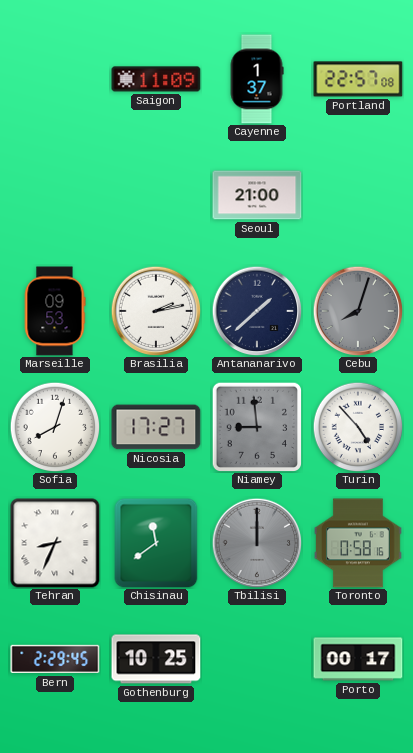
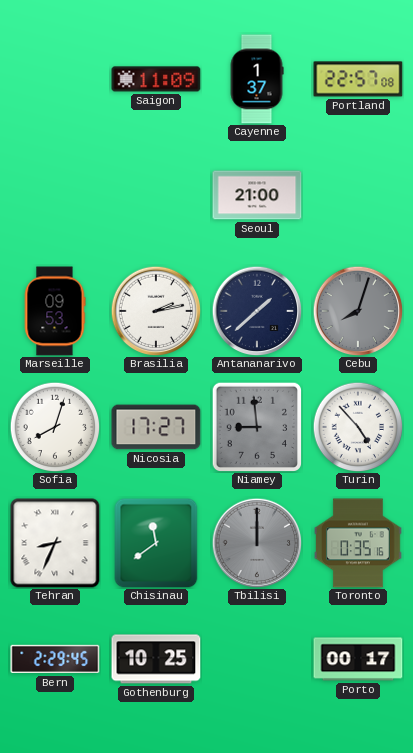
Toronto: 0:58 -> 0:35 (358, 543)
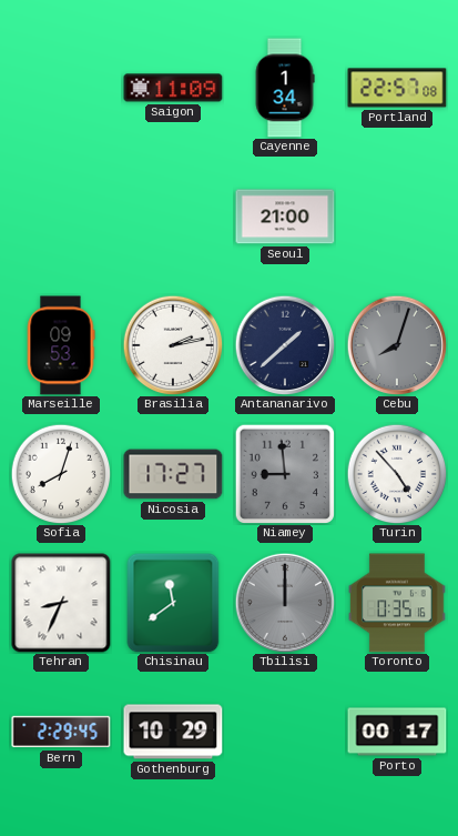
Cayenne: 1:37 -> 1:34 (285, 88)
Gothenburg: 10:25 -> 10:29 (173, 732)
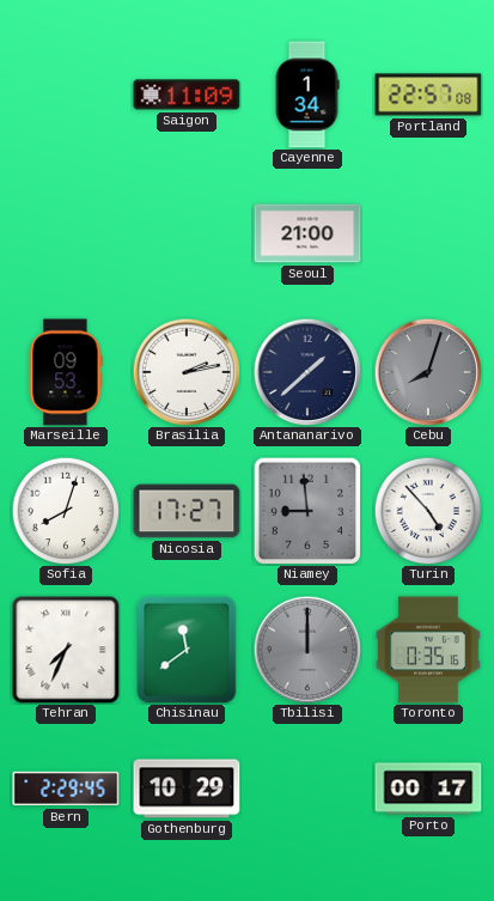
Tehran: 8:34 -> 7:34 (66, 650)
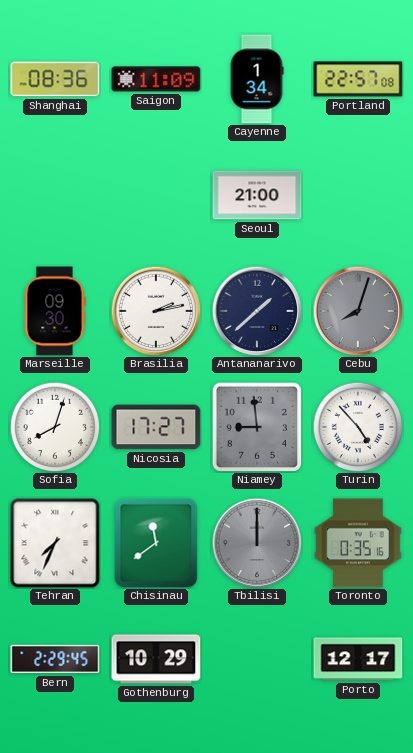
Shanghai: none -> 08:36 (55, 79)
Marseille: 09:53 -> 09:30 (55, 311)
Porto: 00:17 -> 12:17 (358, 659)
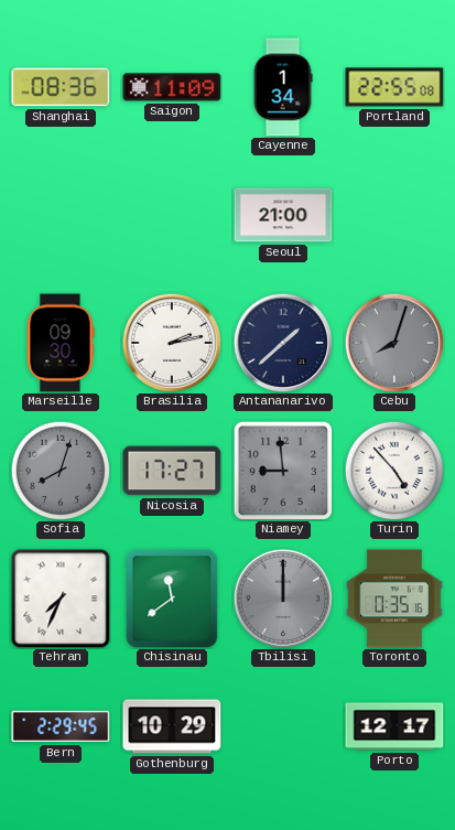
Portland: 22:57 -> 22:55 (394, 87)
Sofia dial: white -> grey (61, 471)
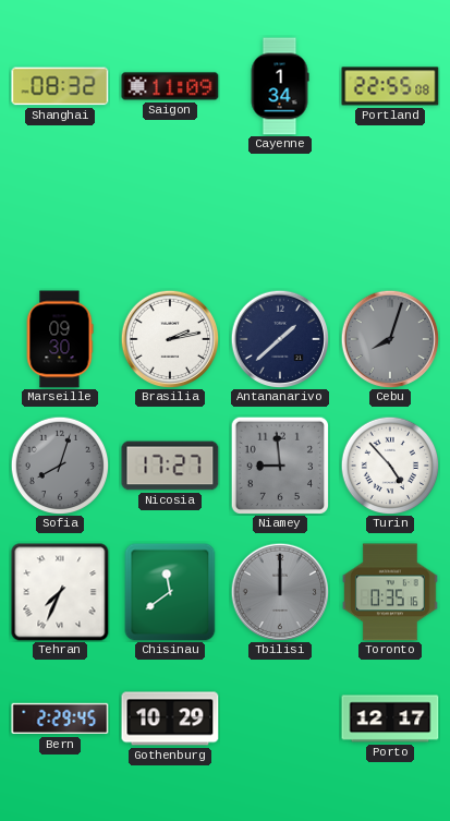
Shanghai: 08:36 -> 08:32 (60, 86)
Seoul: 21:00 -> none (283, 215)
